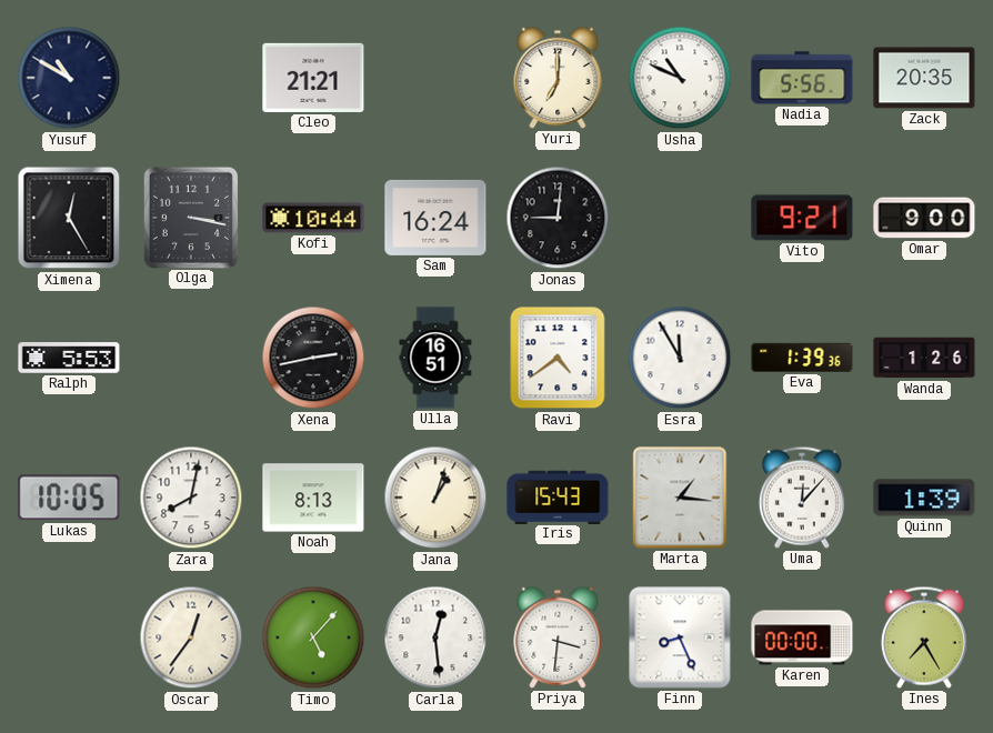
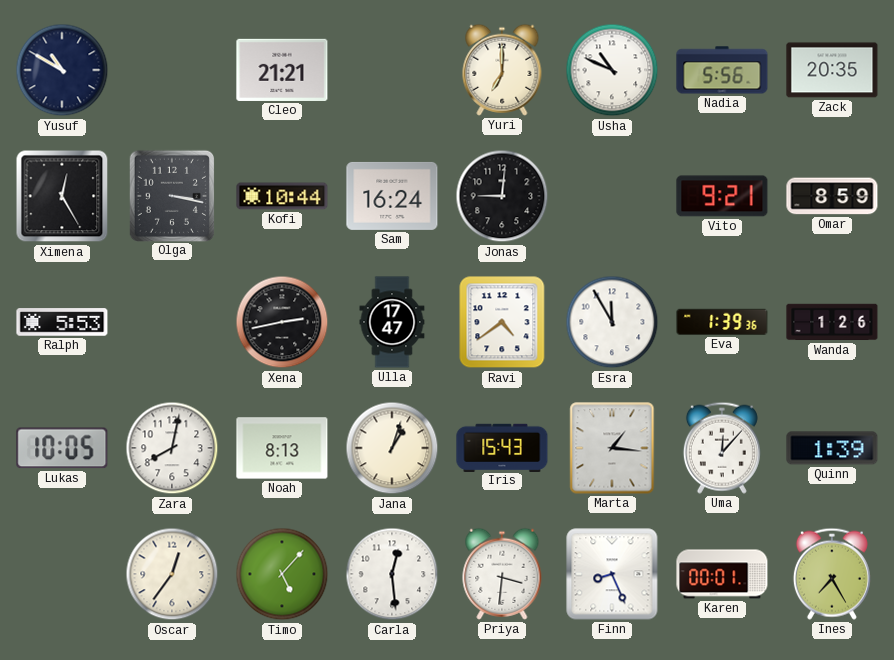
Omar: 9:00 -> 8:59 (832, 196)
Ulla: 16:51 -> 17:47 (392, 322)
Karen: 00:00 -> 00:01 (722, 574)
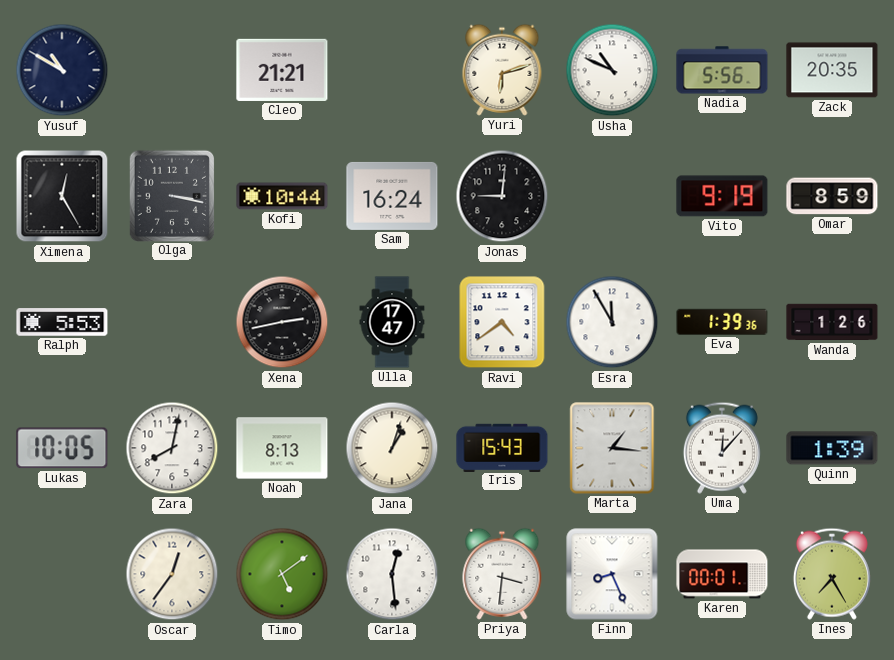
Yuri: 7:00 -> 6:12 (502, 70)
Vito: 9:21 -> 9:19 (722, 196)
Timo: 5:07 -> 5:09 (282, 574)
